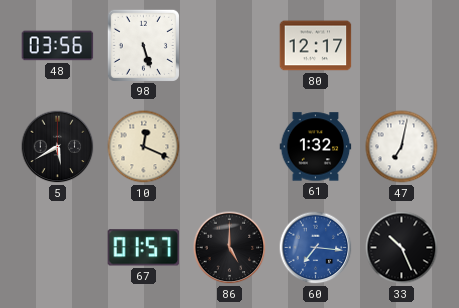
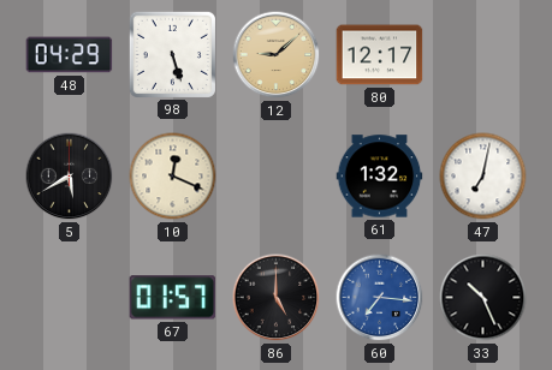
48: 03:56 -> 04:29 (70, 55)
12: none -> 9:08 (277, 55)
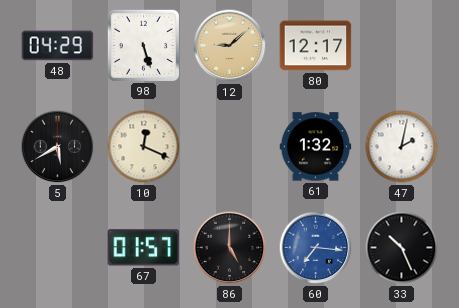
47: 7:02 -> 2:02 (402, 147)
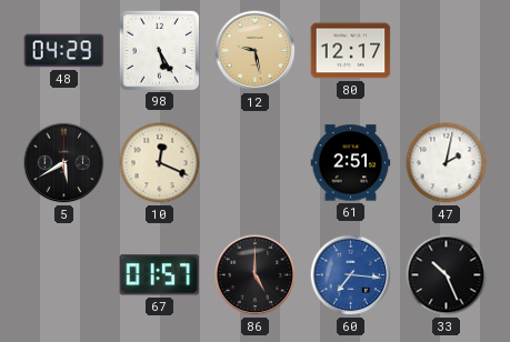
98: 5:27 -> 5:25 (159, 50)
12: 9:08 -> 9:28 (256, 51)
61: 1:32 -> 2:51 (351, 163)
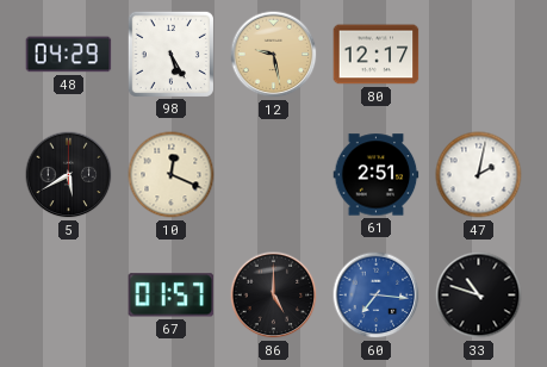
33: 10:26 -> 10:48 (479, 296)
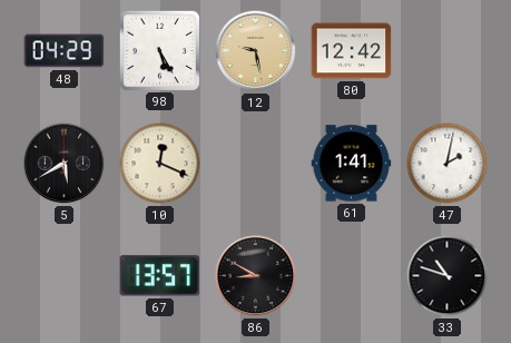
80: 12:17 -> 12:42 (352, 51)
61: 2:51 -> 1:41 (352, 164)
67: 01:57 -> 13:57 (160, 276)
86: 5:00 -> 8:50 (256, 276)
60: 7:16 -> none (377, 296)
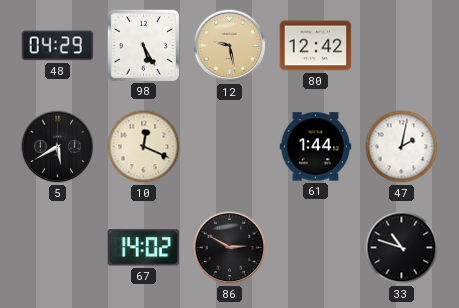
61: 1:41 -> 1:44 (316, 147)
67: 13:57 -> 14:02 (144, 248)
86: 8:50 -> 2:50 (230, 248)
